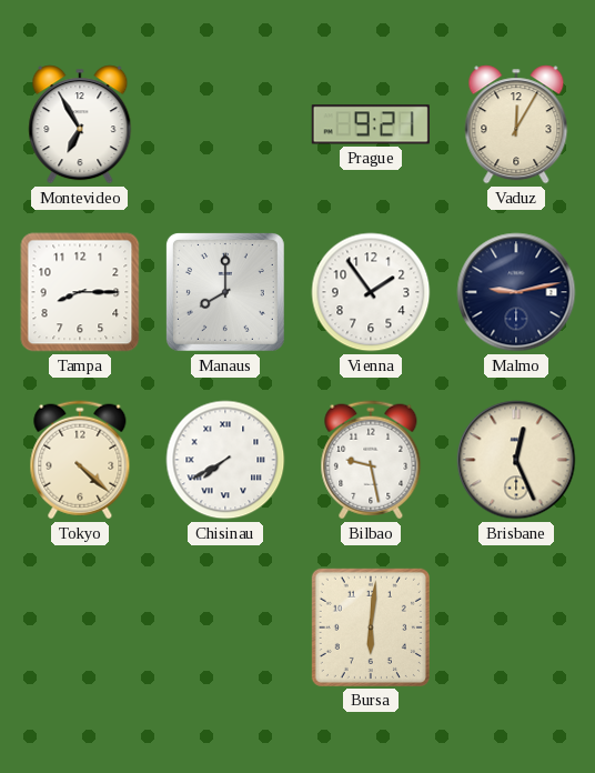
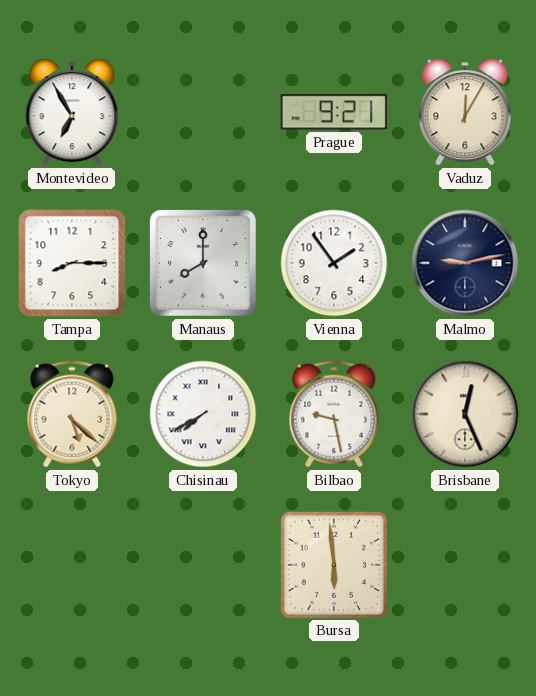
Tokyo: 4:22 -> 5:22 (72, 414)
Bursa: 6:01 -> 5:59 (334, 565)
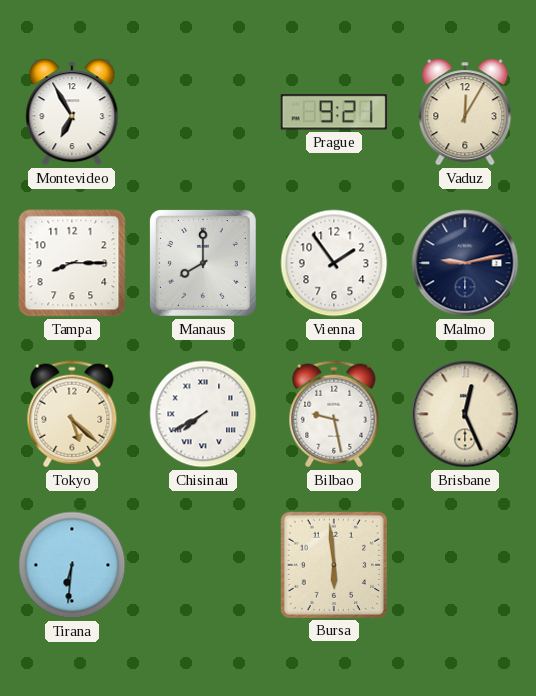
Tirana: none -> 6:31 (72, 565)
